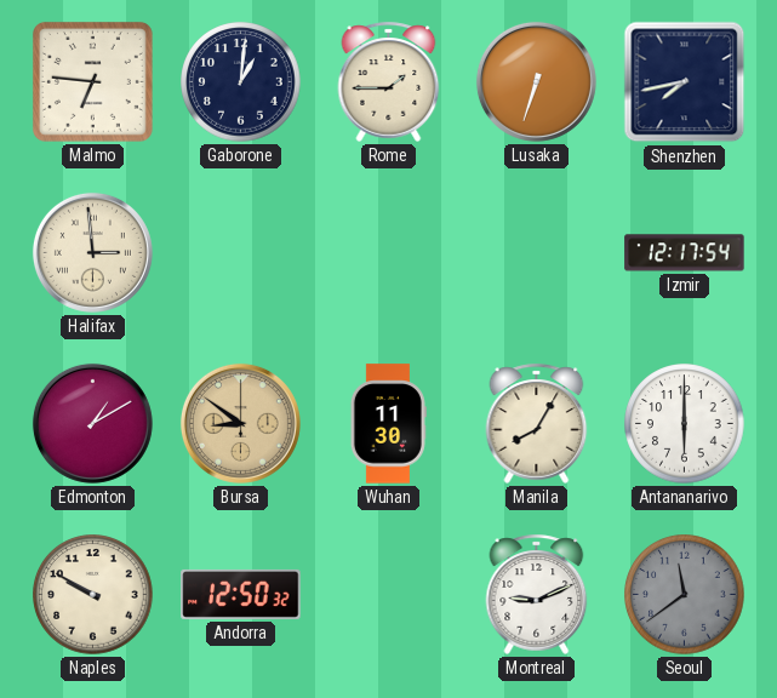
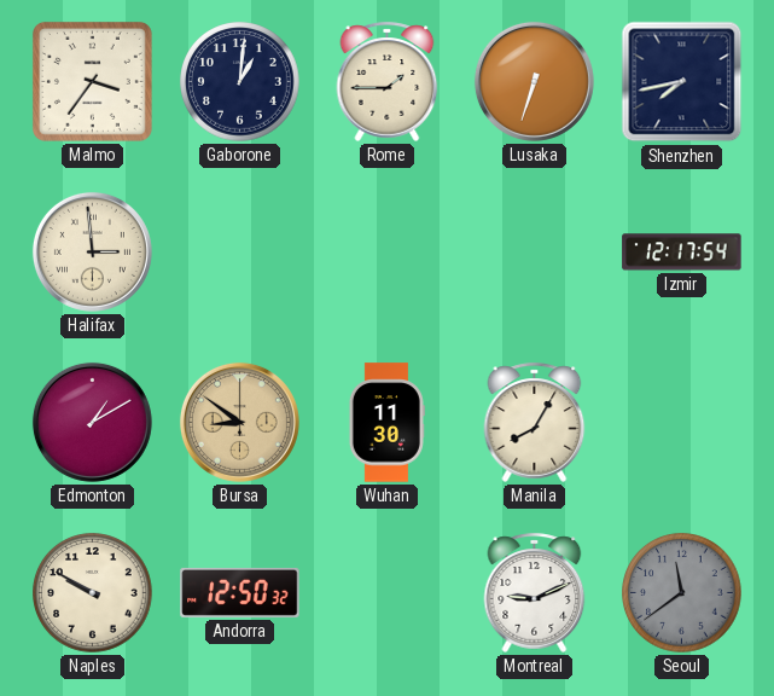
Malmo: 6:46 -> 3:36 (92, 81)
Antananarivo: 6:00 -> none (685, 424)
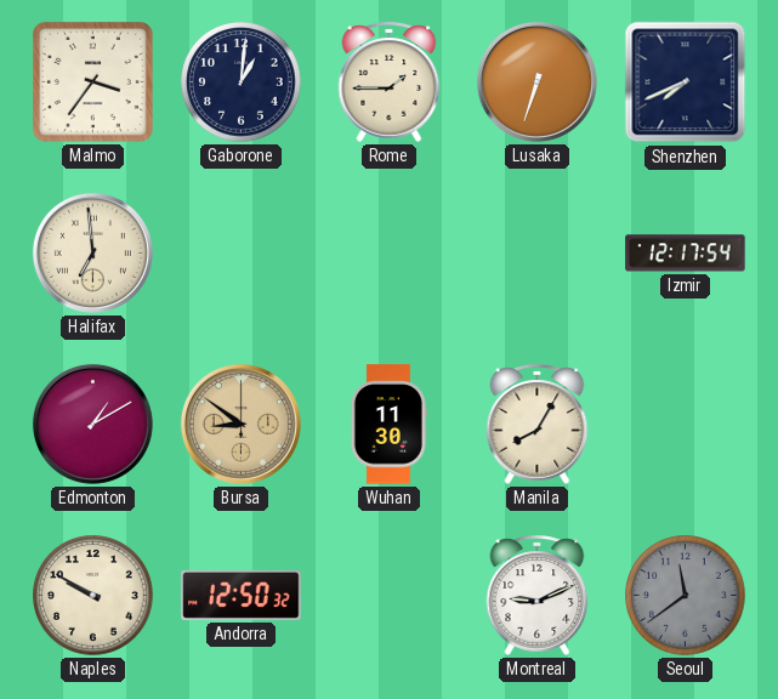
Shenzhen: 7:43 -> 7:41 (686, 83)
Halifax: 2:59 -> 6:59 (92, 252)
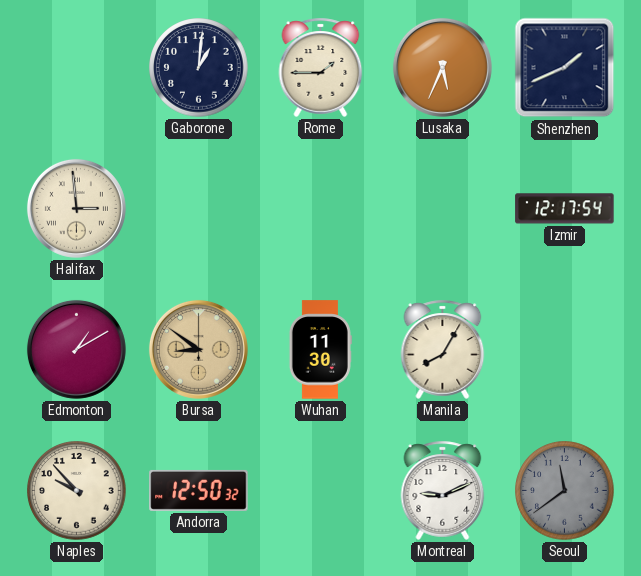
Malmo: 3:36 -> none (92, 81)
Lusaka: 6:33 -> 5:34 (442, 67)
Shenzhen: 7:41 -> 1:41 (565, 68)
Halifax: 6:59 -> 2:59 (76, 208)
Naples: 9:50 -> 9:53 (77, 491)
